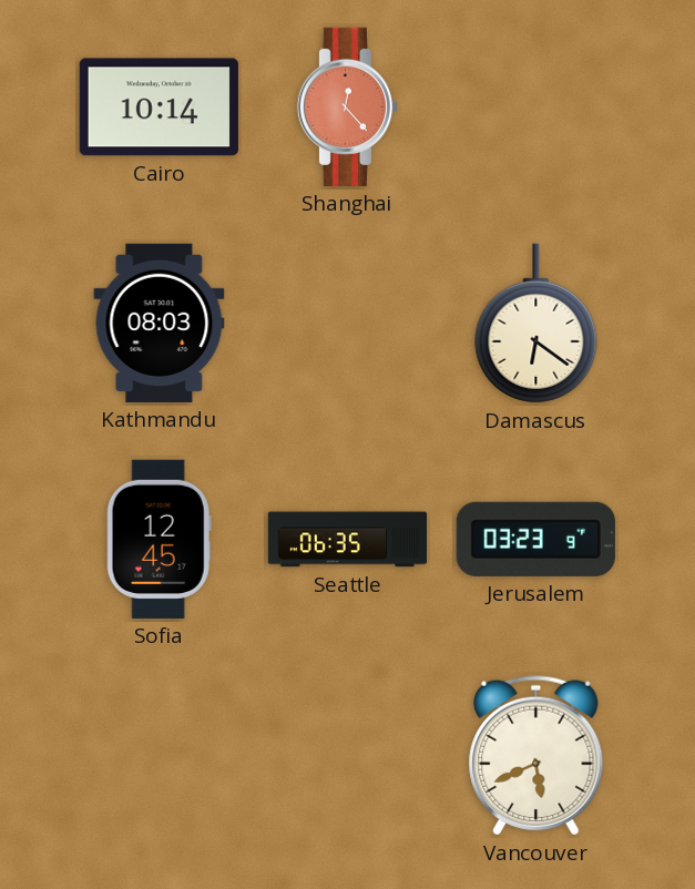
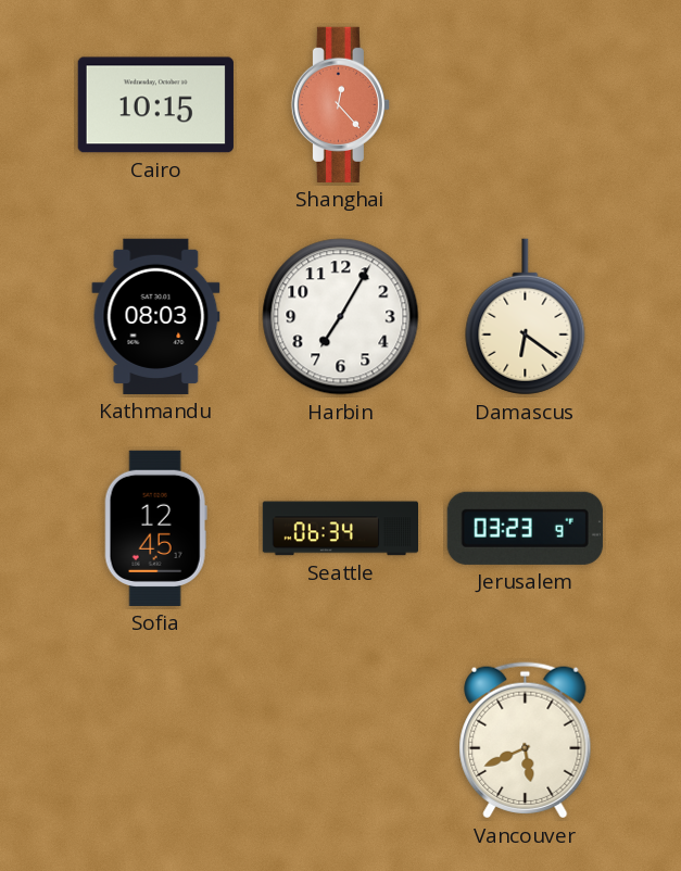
Cairo: 10:14 -> 10:15 (155, 105)
Harbin: none -> 7:05 (341, 317)
Seattle: 06:35 -> 06:34 (340, 529)
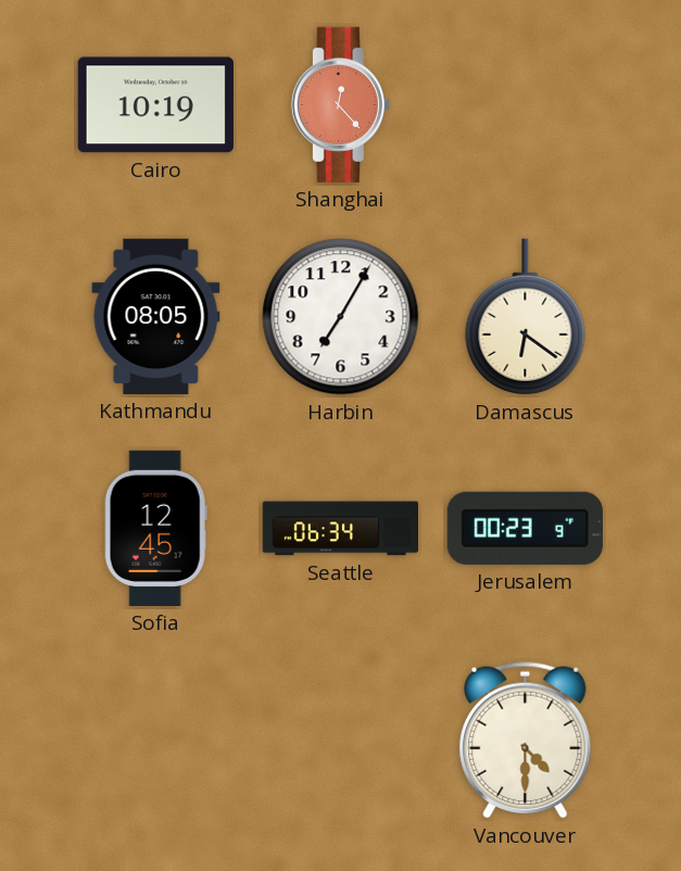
Cairo: 10:15 -> 10:19 (155, 105)
Kathmandu: 08:03 -> 08:05 (156, 316)
Jerusalem: 03:23 -> 00:23 (525, 528)
Vancouver: 5:41 -> 4:30 (526, 741)
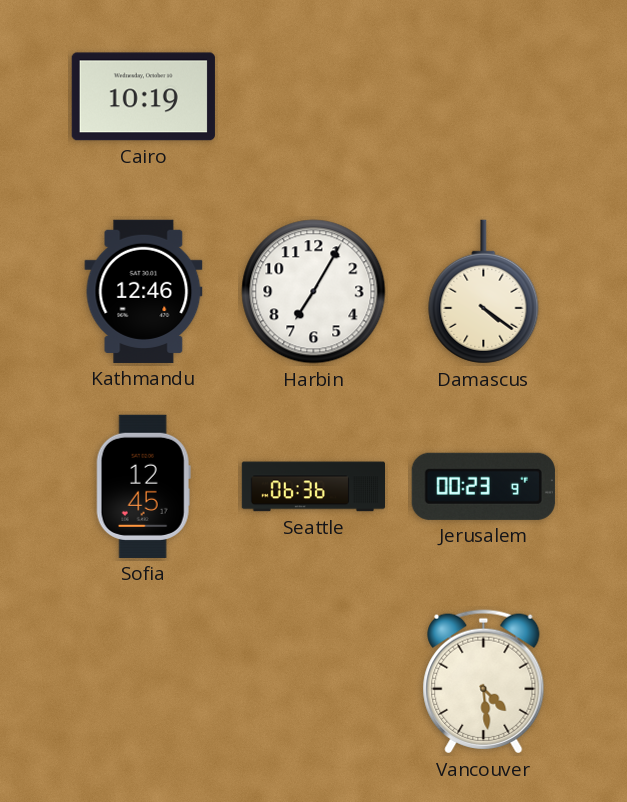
Shanghai: 12:23 -> none (340, 104)
Kathmandu: 08:05 -> 12:46 (144, 291)
Damascus: 6:21 -> 4:21 (484, 292)
Seattle: 06:34 -> 06:36 (313, 487)
Vancouver: 4:30 -> 4:29 (484, 682)
